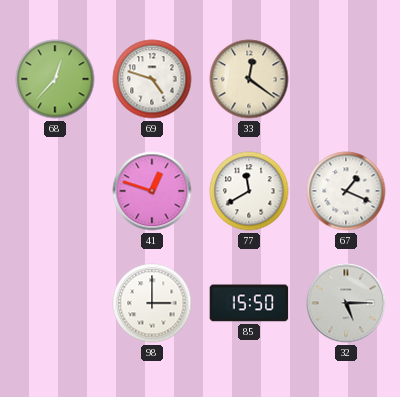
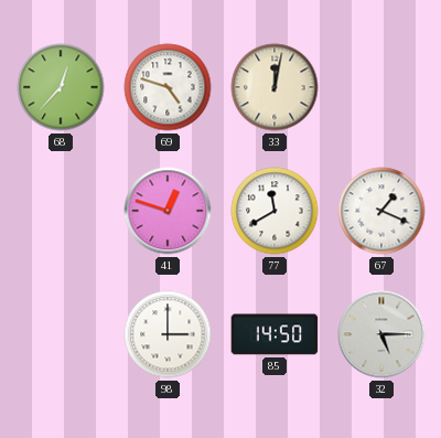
33: 12:21 -> 12:02 (275, 87)
85: 15:50 -> 14:50 (275, 334)
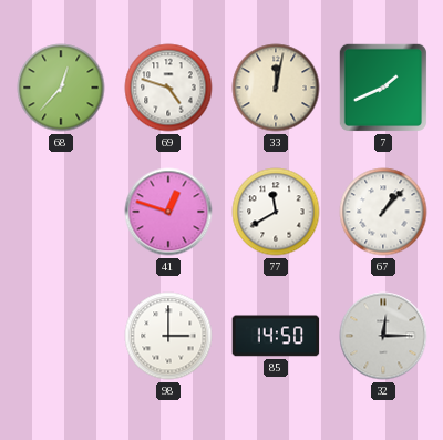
7: none -> 1:41 (383, 88)
67: 1:19 -> 1:07 (383, 212)
32: 5:15 -> 12:15 (383, 336)
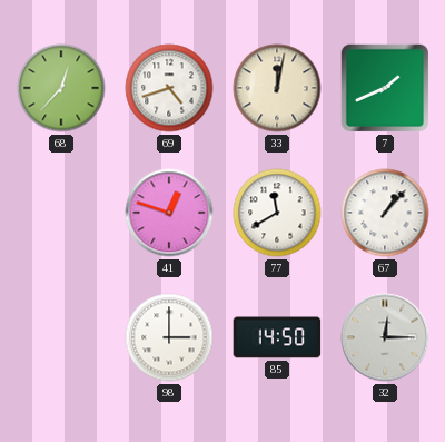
69: 4:48 -> 4:42 (169, 88)
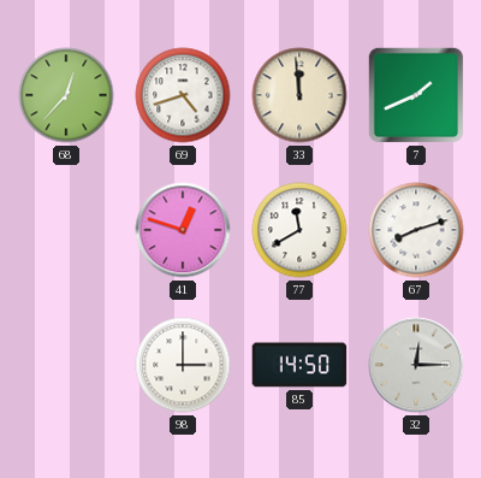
33: 12:02 -> 11:59 (299, 95)
67: 1:07 -> 8:12 (416, 230)
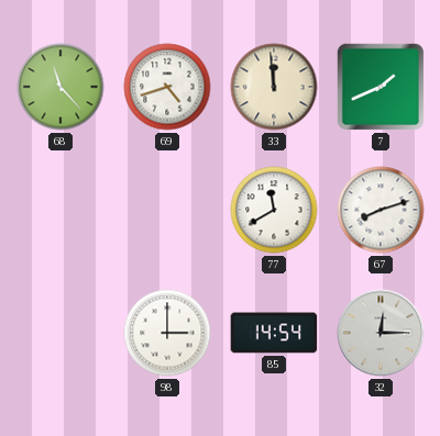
68: 12:37 -> 11:23 (61, 87)
41: 12:48 -> none (183, 230)
85: 14:50 -> 14:54 (274, 333)
